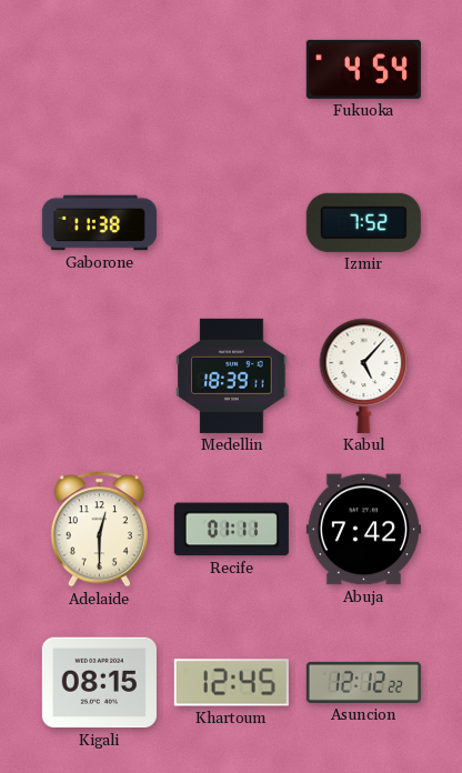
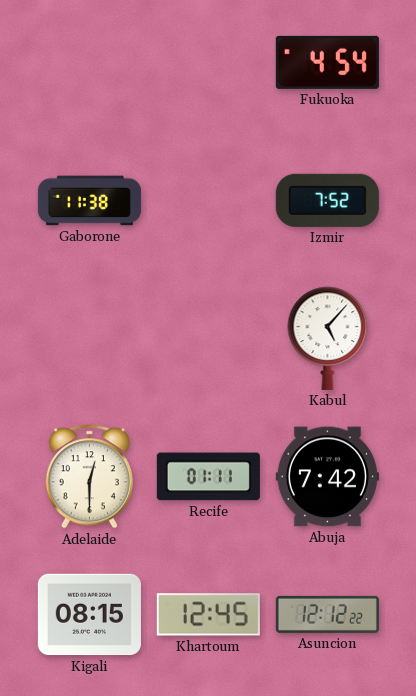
Medellin: 18:39 -> none (232, 375)
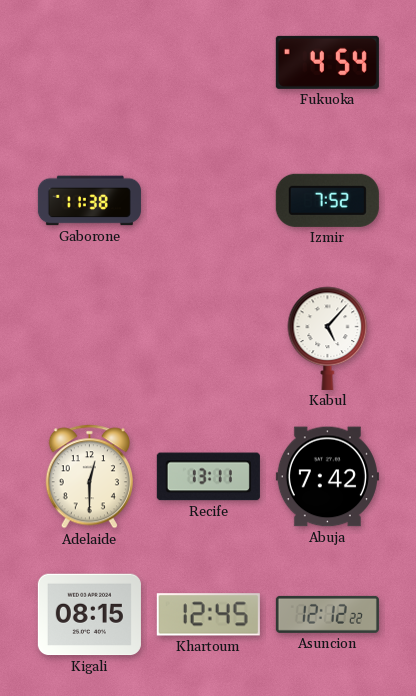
Recife: 01:11 -> 13:11 (208, 477)
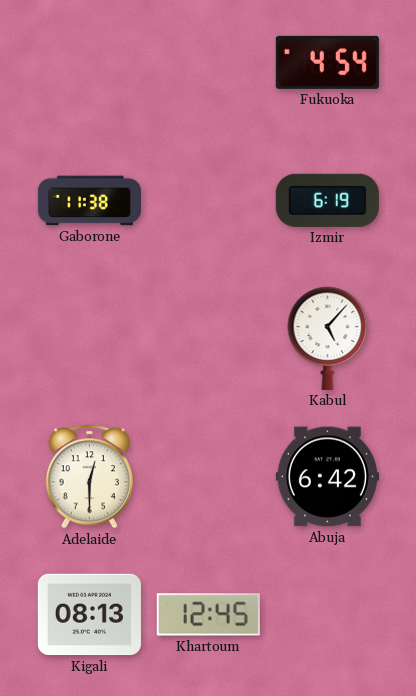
Izmir: 7:52 -> 6:19 (327, 200)
Recife: 13:11 -> none (208, 477)
Abuja: 7:42 -> 6:42 (327, 477)
Kigali: 08:15 -> 08:13 (89, 615)
Asuncion: 12:12 -> none (327, 614)
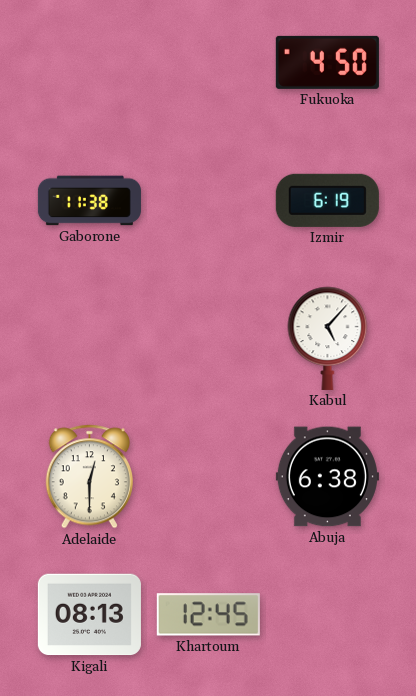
Fukuoka: 4:54 -> 4:50 (327, 62)
Abuja: 6:42 -> 6:38 (327, 477)
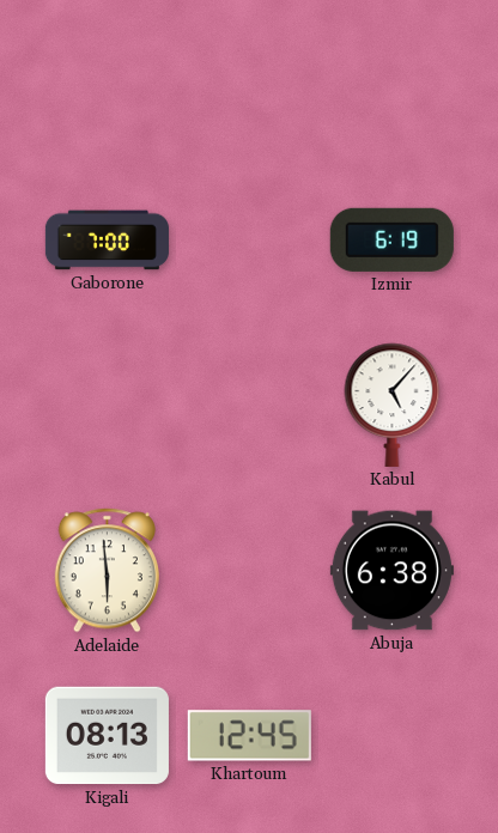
Fukuoka: 4:50 -> none (327, 62)
Gaborone: 11:38 -> 7:00 (107, 241)
Adelaide: 12:30 -> 5:59 (107, 571)
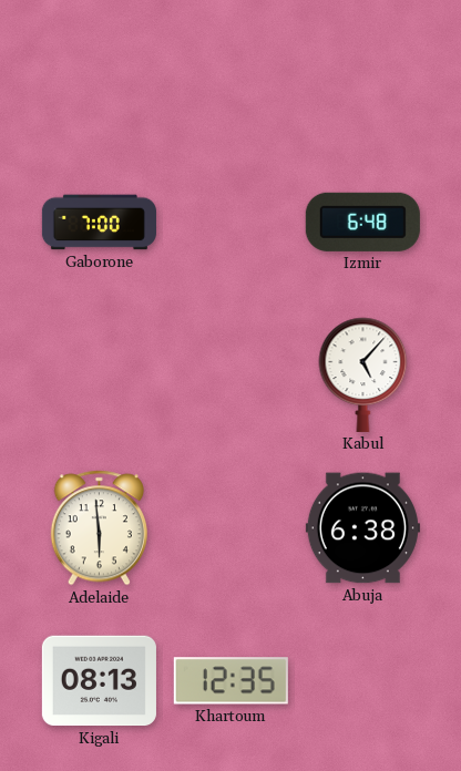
Izmir: 6:19 -> 6:48 (362, 222)
Khartoum: 12:45 -> 12:35 (230, 681)
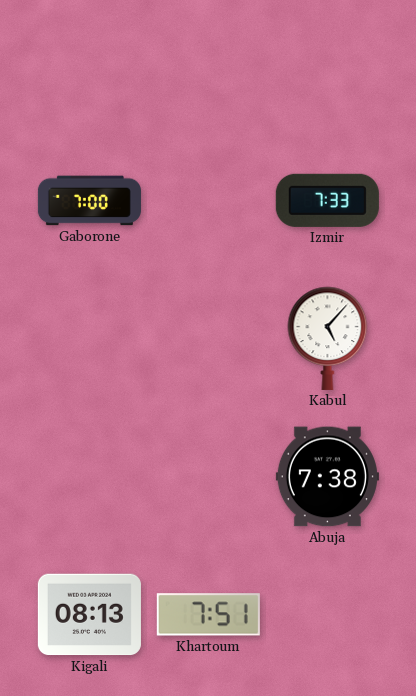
Izmir: 6:48 -> 7:33 (327, 200)
Adelaide: 5:59 -> none (99, 528)
Abuja: 6:38 -> 7:38 (327, 477)
Khartoum: 12:35 -> 7:51 (208, 615)
